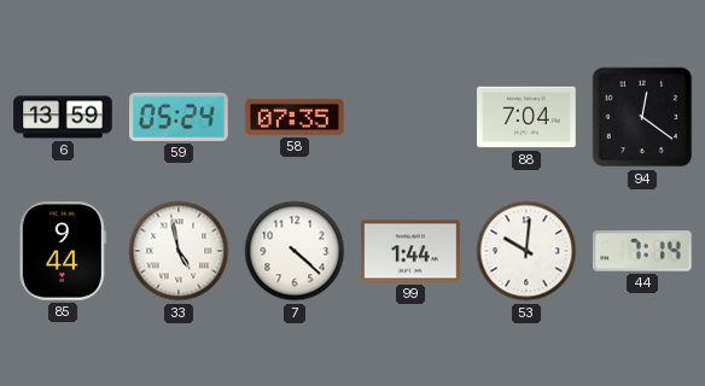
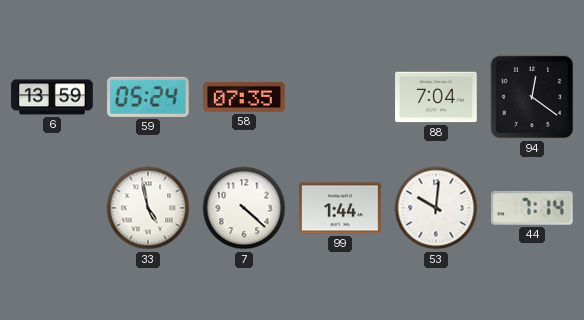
85: 9:44 -> none (63, 251)
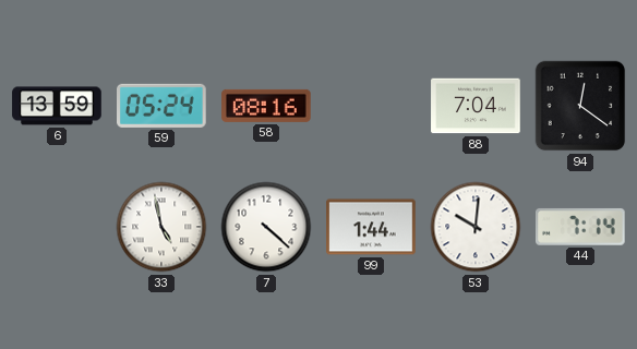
58: 07:35 -> 08:16 (266, 106)
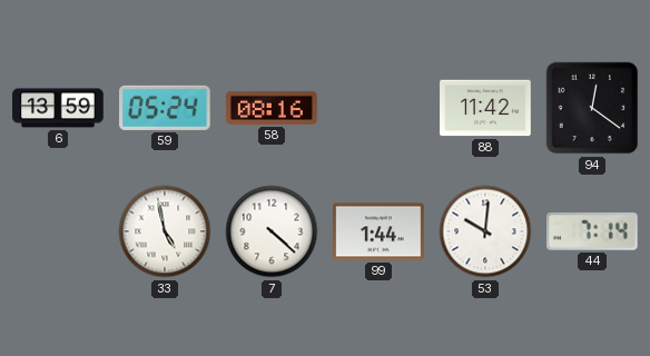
88: 7:04 -> 11:42 (485, 108)
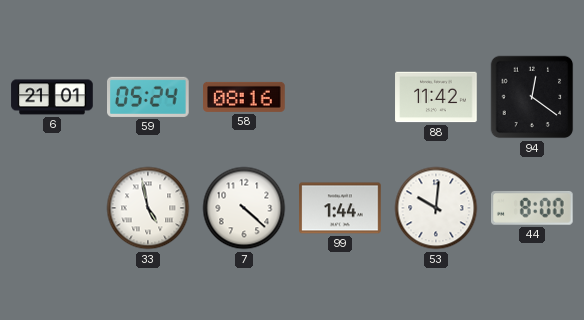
6: 13:59 -> 21:01 (52, 97)
44: 7:14 -> 8:00 (533, 208)
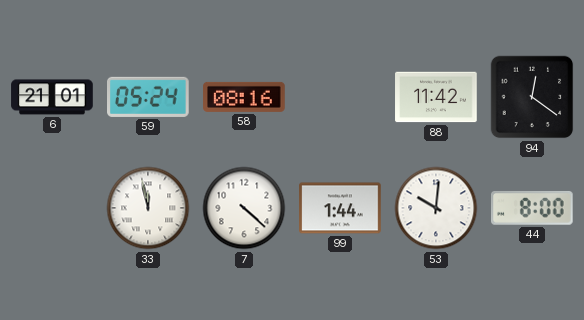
33: 4:58 -> 11:58 (148, 208)
